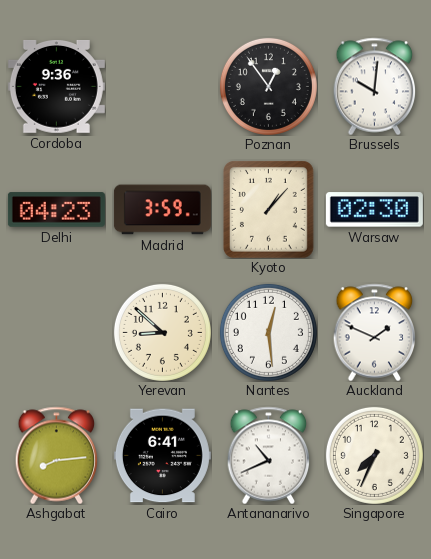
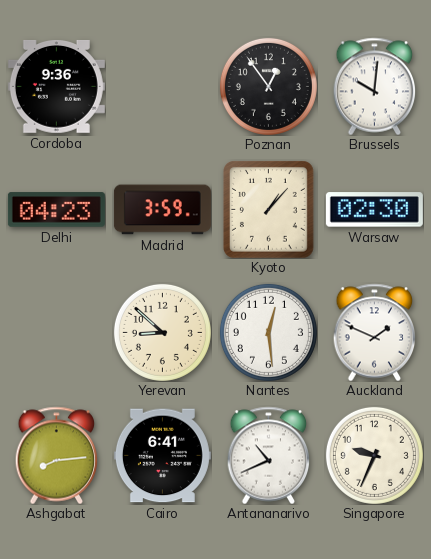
Singapore: 7:34 -> 9:34 (374, 455)
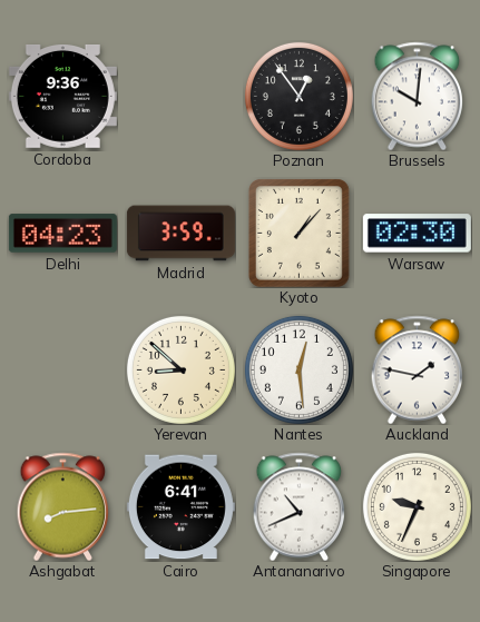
Auckland: 1:49 -> 1:47 (418, 369)
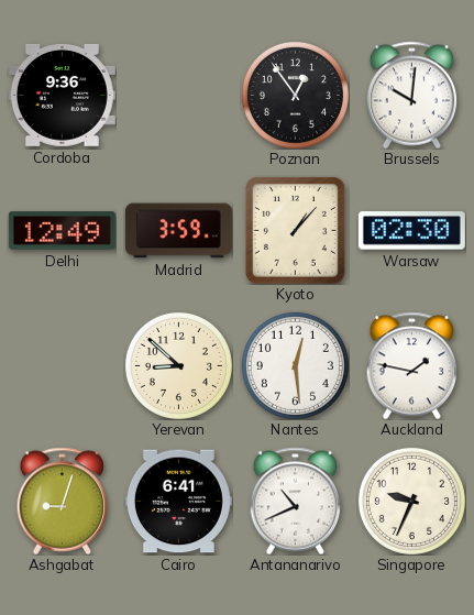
Delhi: 04:23 -> 12:49 (62, 231)
Ashgabat: 8:14 -> 9:03 (63, 501)
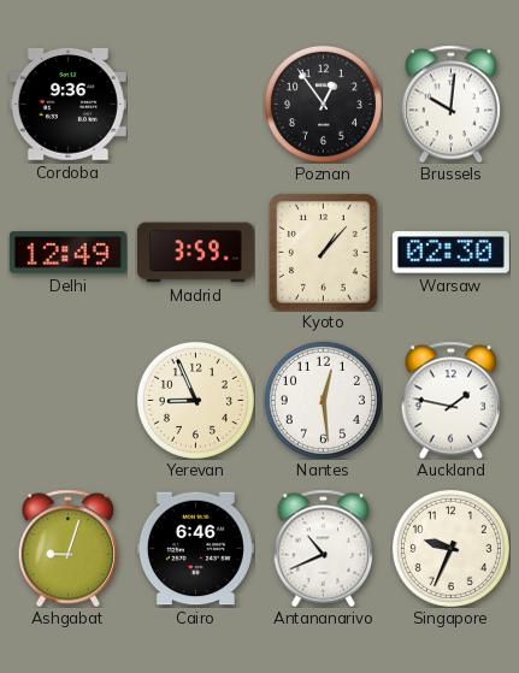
Yerevan: 8:52 -> 8:56 (195, 400)
Cairo: 6:41 -> 6:46 (195, 549)
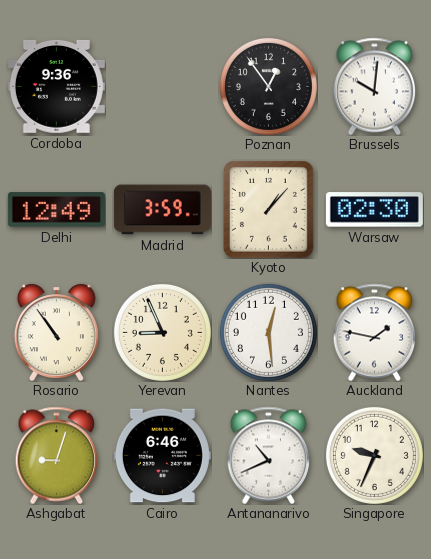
Rosario: none -> 10:54 (56, 332)
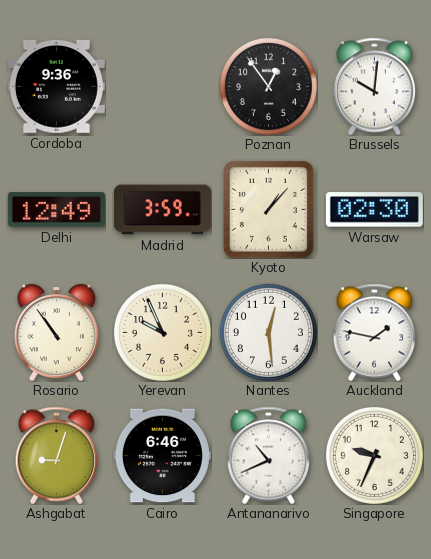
Yerevan: 8:56 -> 9:56 (162, 332)
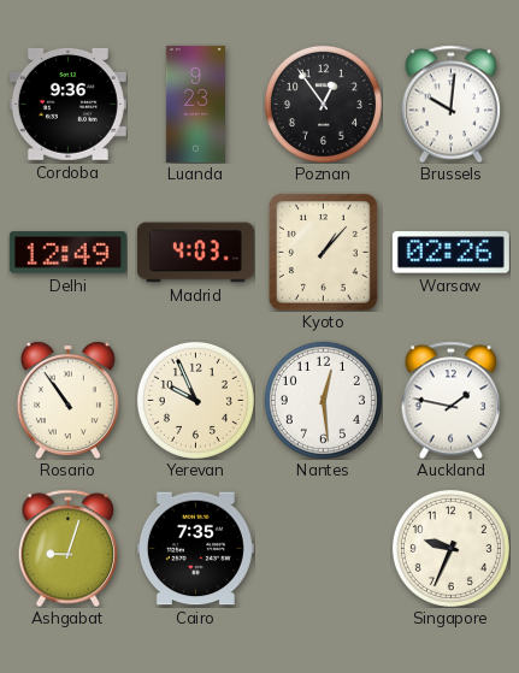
Luanda: none -> 9:23 (195, 104)
Madrid: 3:59 -> 4:03 (195, 253)
Warsaw: 02:30 -> 02:26 (450, 253)
Cairo: 6:46 -> 7:35 (195, 549)
Antananarivo: 10:41 -> none (269, 455)
